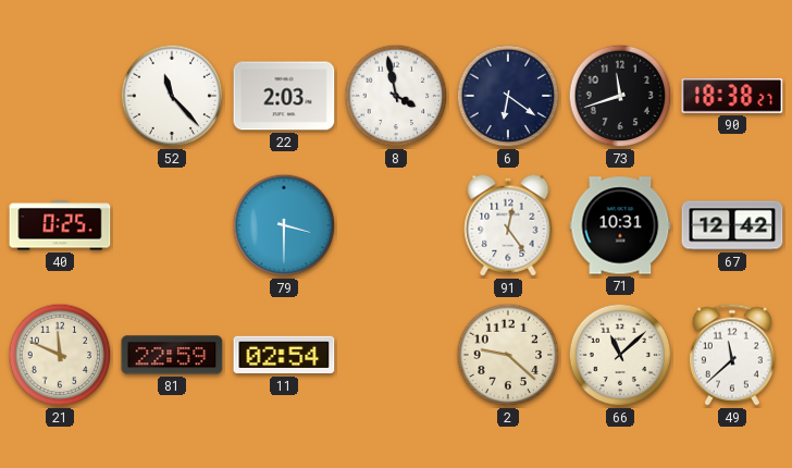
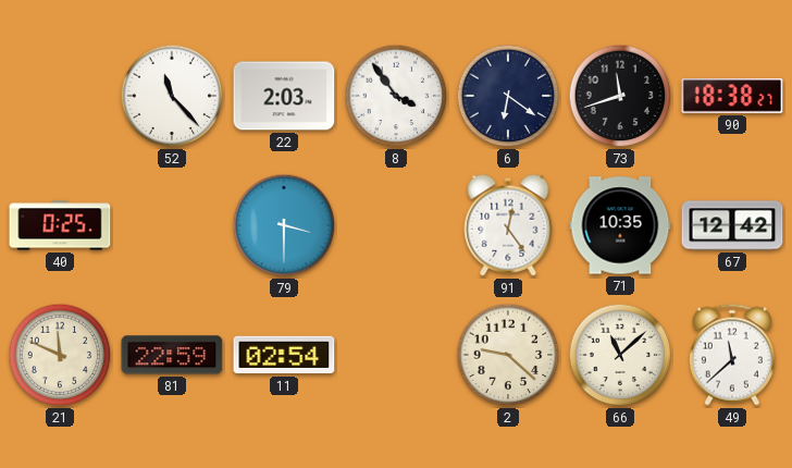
8: 3:58 -> 3:54 (396, 96)
71: 10:31 -> 10:35 (620, 225)
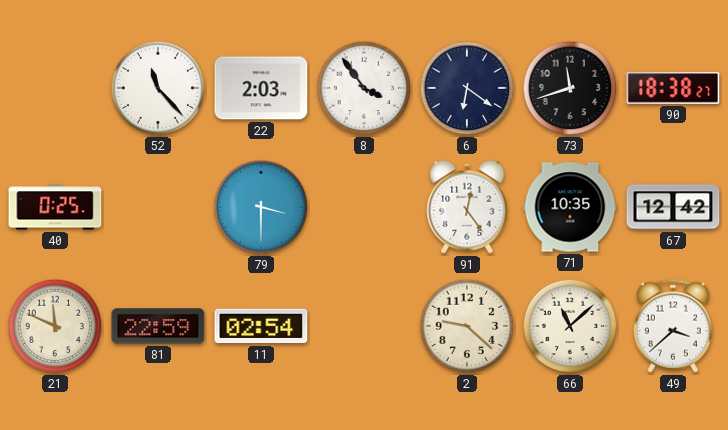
49: 11:38 -> 3:38 (673, 326)
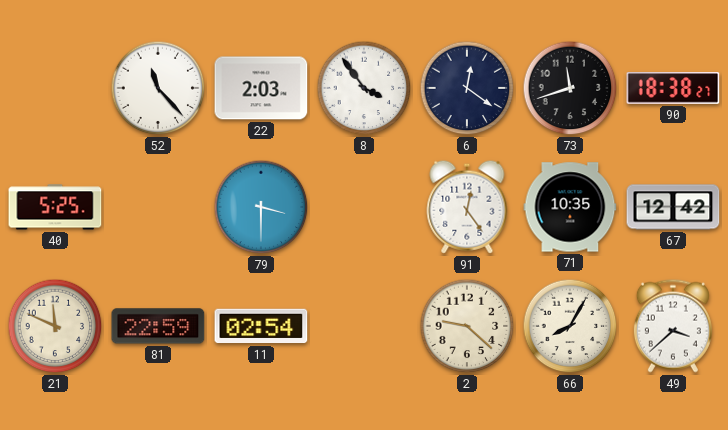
6: 6:21 -> 12:21 (467, 88)
40: 0:25 -> 5:25 (55, 207)
66: 11:08 -> 8:05 (570, 326)
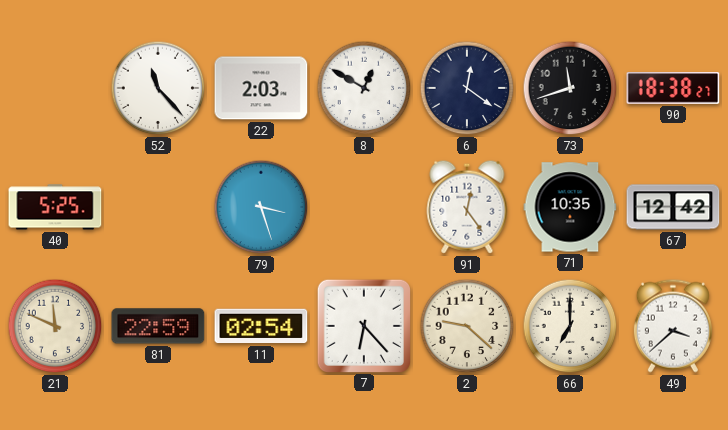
8: 3:54 -> 12:50 (364, 88)
79: 3:30 -> 3:27 (261, 207)
7: none -> 6:23 (363, 325)
66: 8:05 -> 7:00 (570, 326)
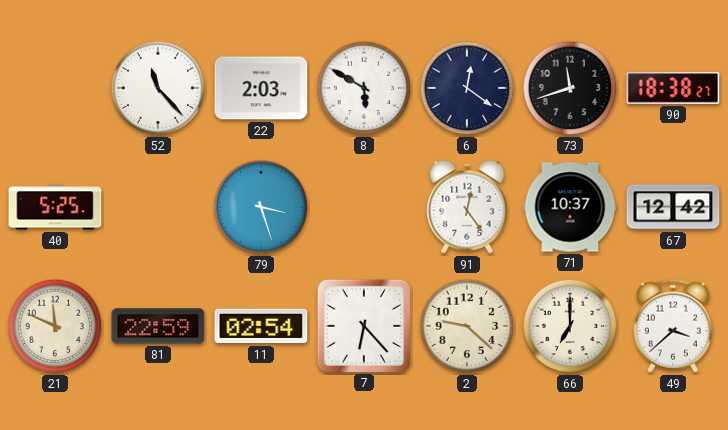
8: 12:50 -> 5:50 (364, 88)
71: 10:35 -> 10:37 (570, 207)
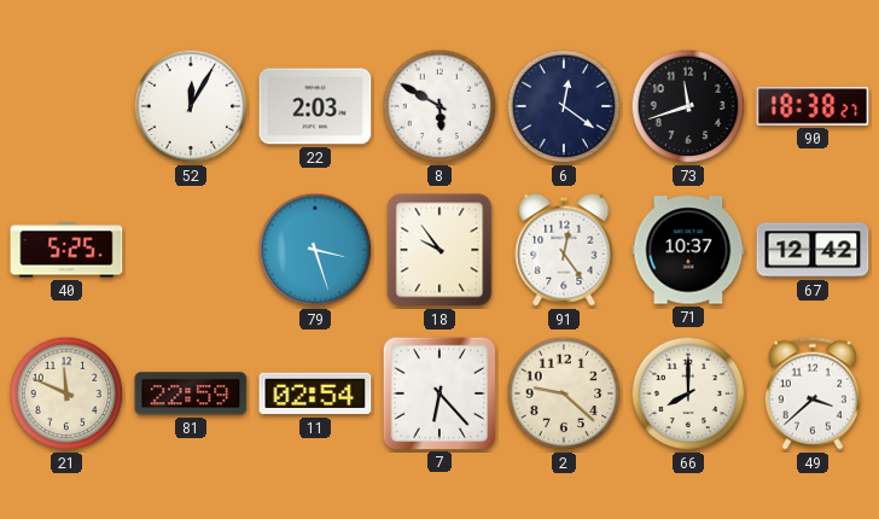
52: 11:23 -> 12:05 (191, 106)
18: none -> 9:54 (439, 250)
66: 7:00 -> 8:00 (688, 393)
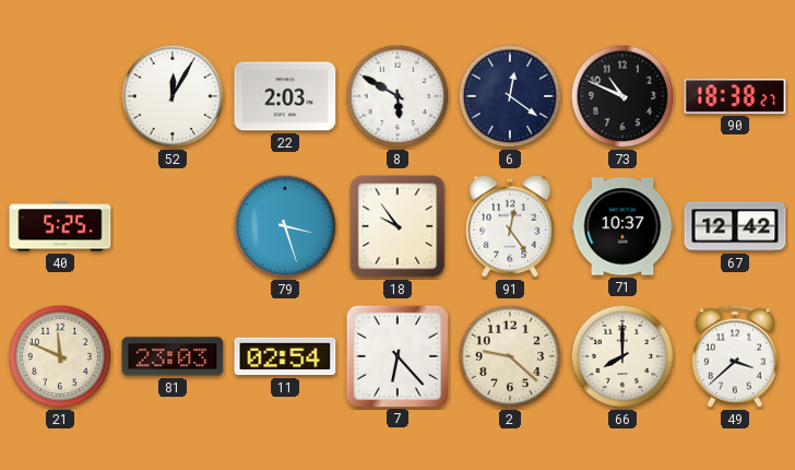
73: 11:42 -> 10:49 (622, 96)
81: 22:59 -> 23:03 (173, 356)
